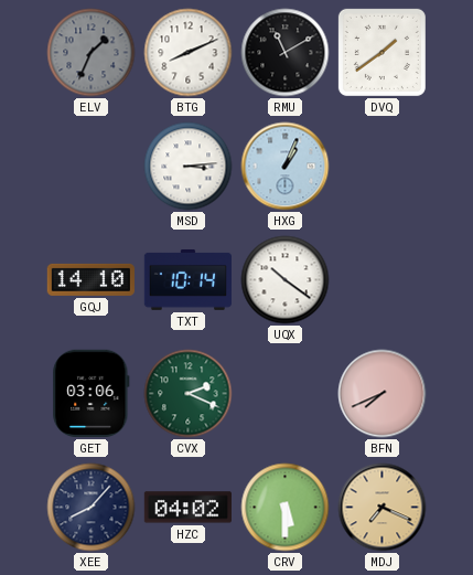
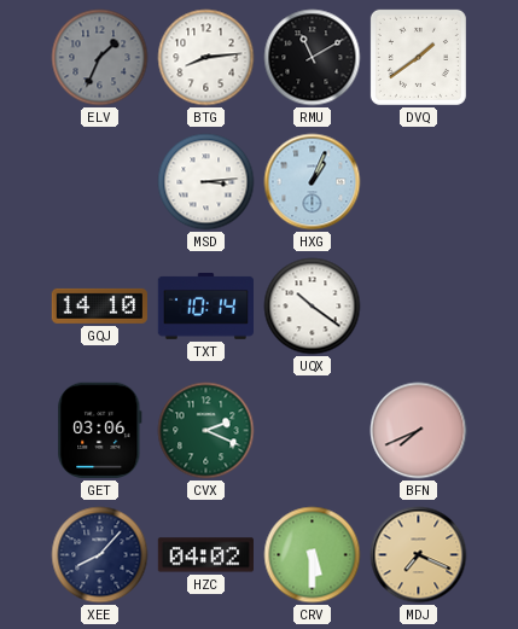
BTG: 8:11 -> 8:14 (206, 58)
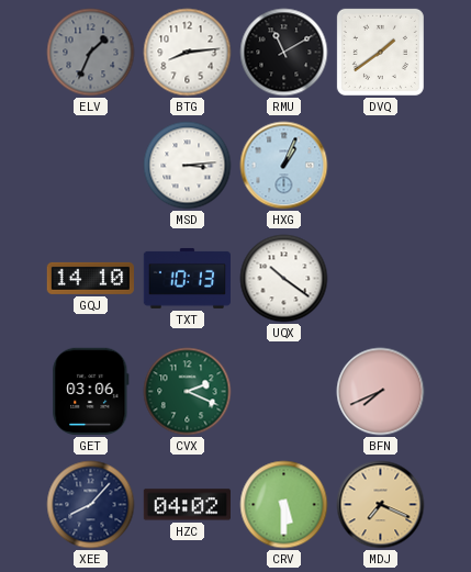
TXT: 10:14 -> 10:13 (187, 278)
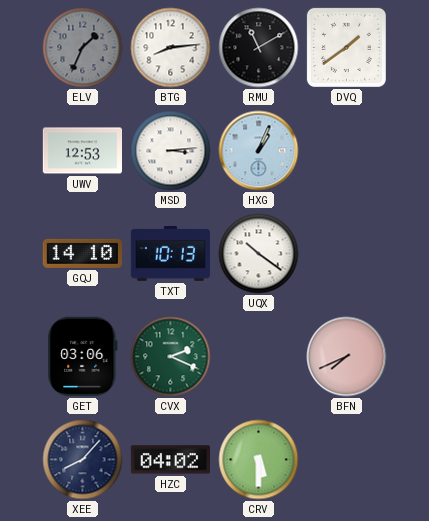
UWV: none -> 12:53 (82, 151)
MDJ: 7:19 -> none (381, 505)
